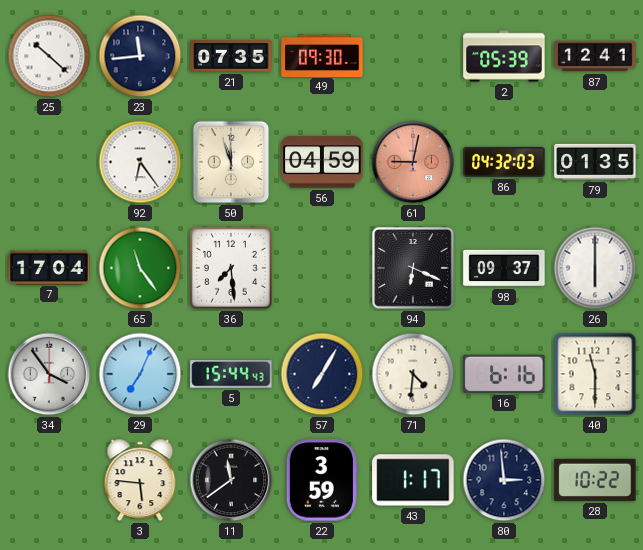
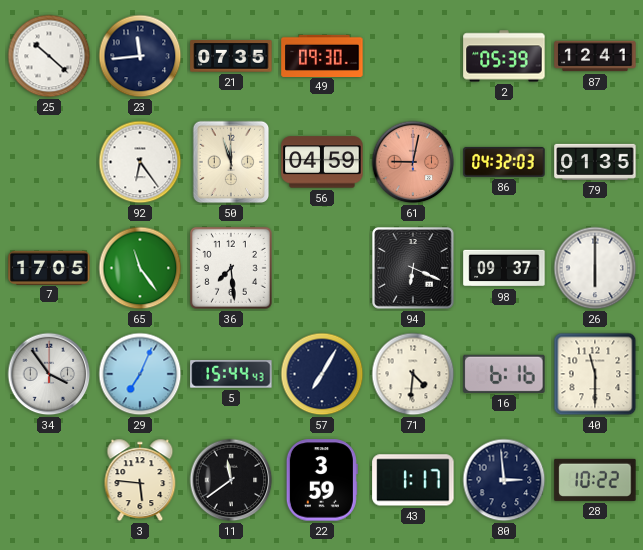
7: 17:04 -> 17:05 (49, 267)
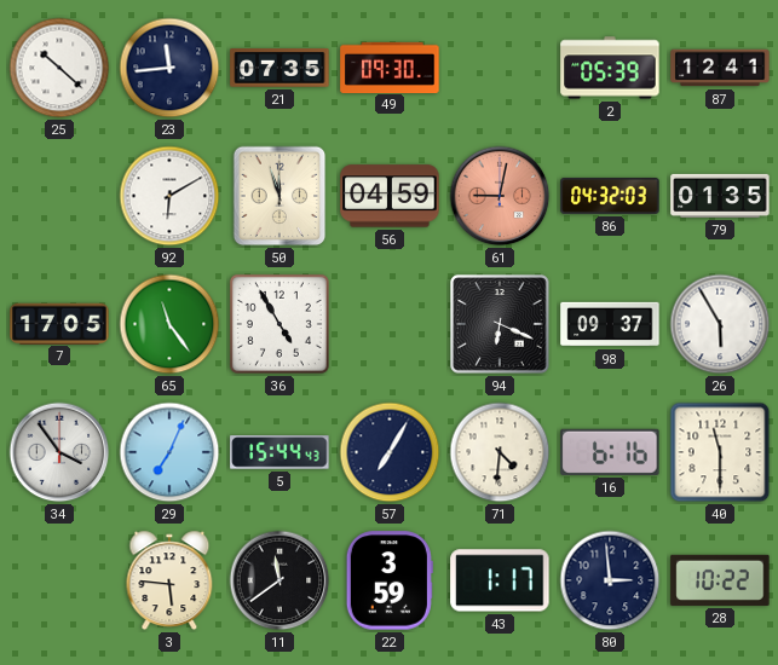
92: 6:24 -> 6:10 (169, 196)
36: 7:29 -> 4:55 (279, 324)
26: 6:00 -> 5:55 (720, 324)
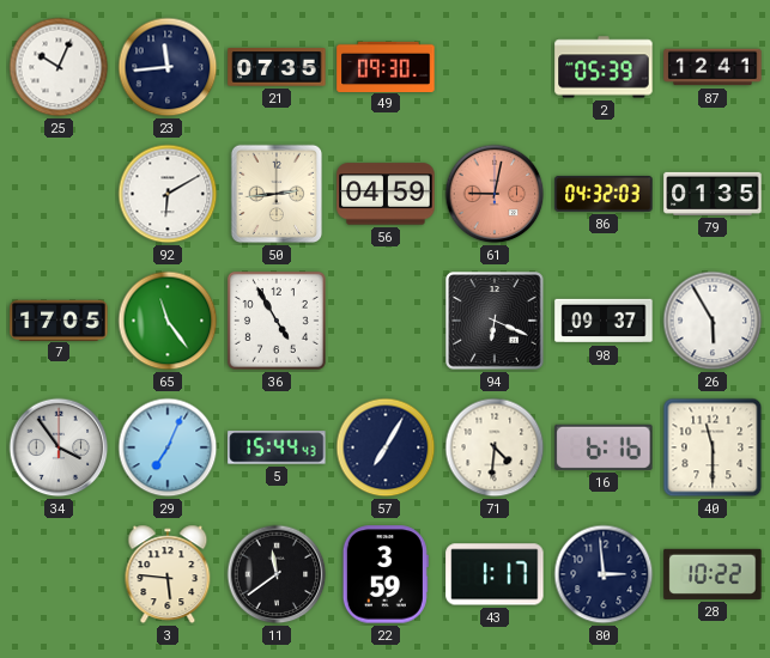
25: 10:22 -> 10:04 (59, 67)
50: 11:57 -> 2:44 (277, 194)
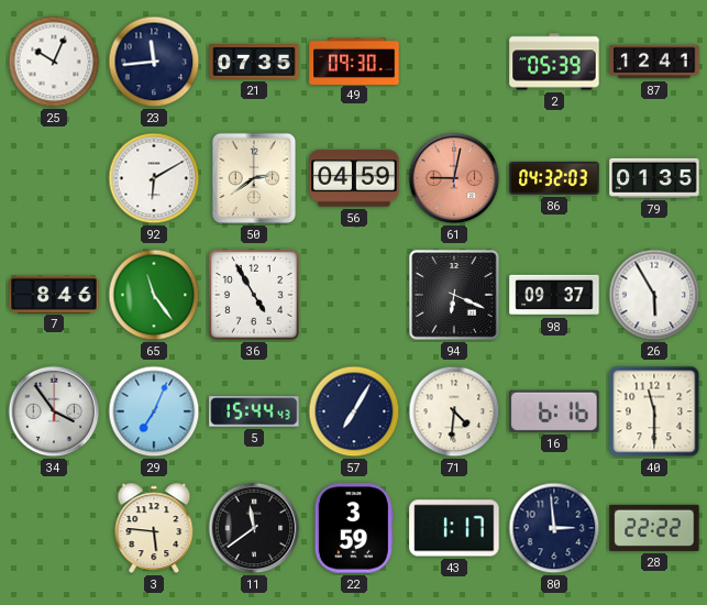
50: 2:44 -> 2:39 (254, 178)
7: 17:05 -> 8:46 (54, 294)
28: 10:22 -> 22:22 (654, 528)
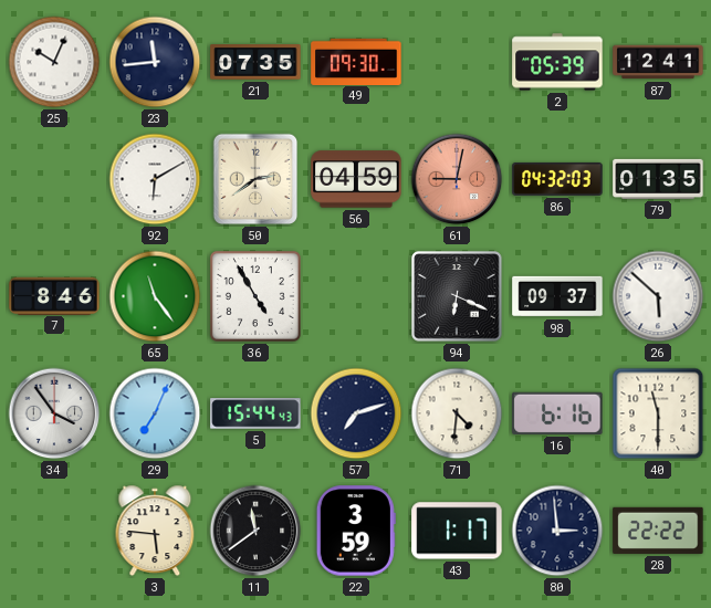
26: 5:55 -> 5:52 (658, 296)
57: 7:05 -> 7:12 (356, 413)
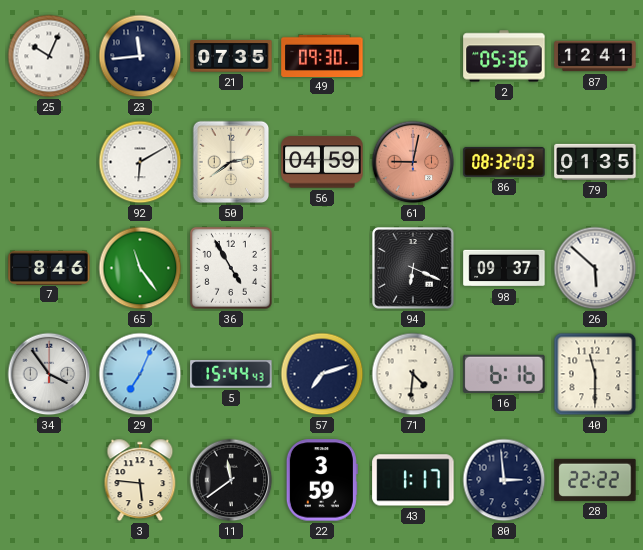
2: 05:39 -> 05:36 (504, 56)
86: 04:32 -> 08:32 (504, 162)
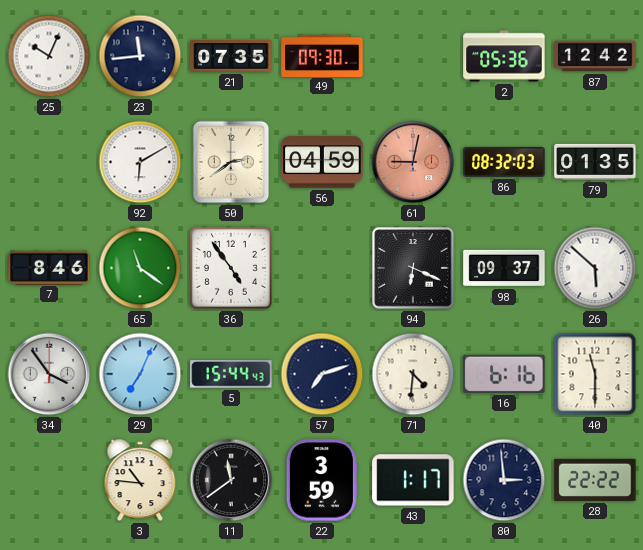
87: 12:41 -> 12:42 (595, 56)
65: 11:24 -> 11:21 (140, 268)
36: 4:55 -> 4:54 (231, 268)
3: 5:46 -> 10:46 (140, 480)
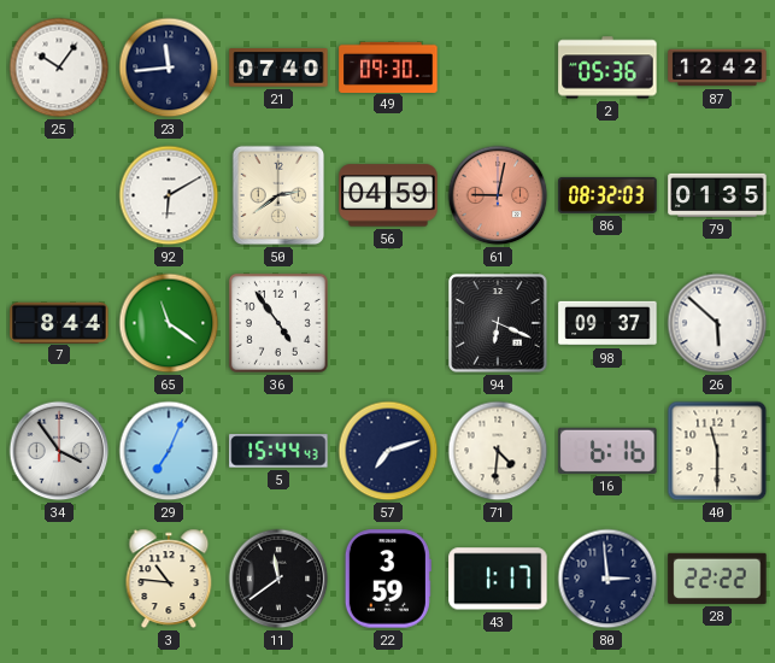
25: 10:04 -> 10:06 (59, 68)
21: 07:35 -> 07:40 (278, 68)
7: 8:46 -> 8:44 (59, 322)
